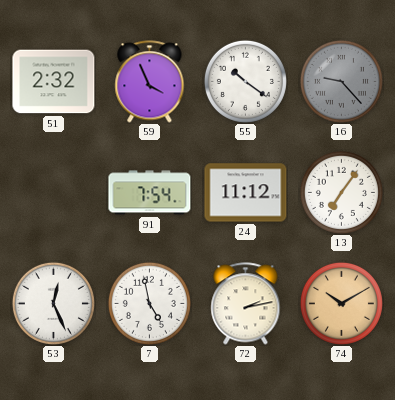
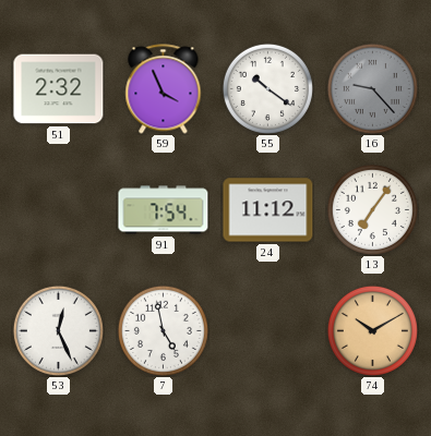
72: 2:13 -> none (246, 304)
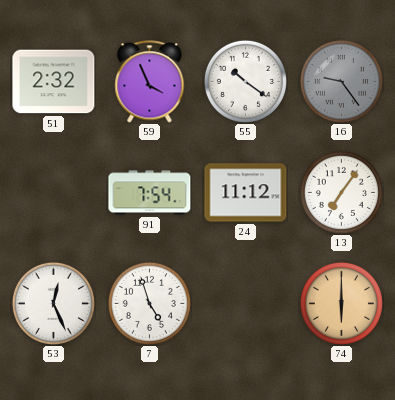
16: 9:23 -> 9:24 (341, 81)
7: 4:58 -> 4:57 (149, 303)
74: 10:10 -> 6:00 (341, 303)
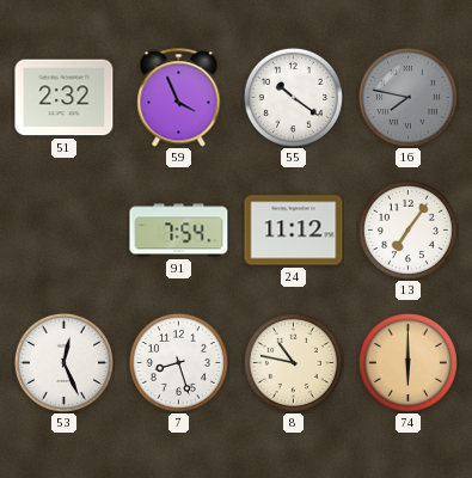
16: 9:24 -> 7:47 (407, 97)
7: 4:57 -> 8:27 (178, 362)
8: none -> 10:47 (293, 362)
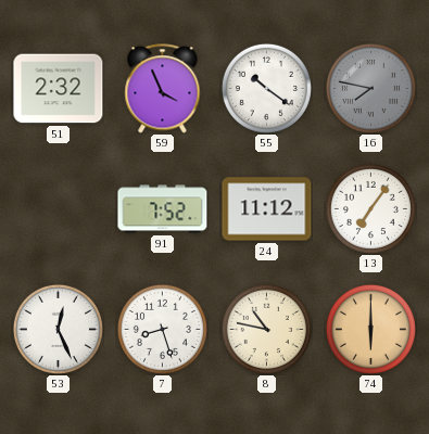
91: 7:54 -> 7:52 (163, 209)
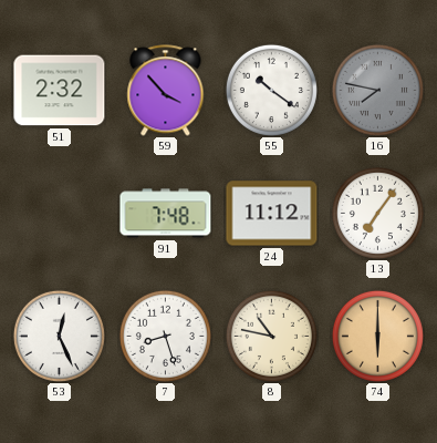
59: 3:56 -> 3:53 (166, 91)
91: 7:52 -> 7:48 (166, 214)
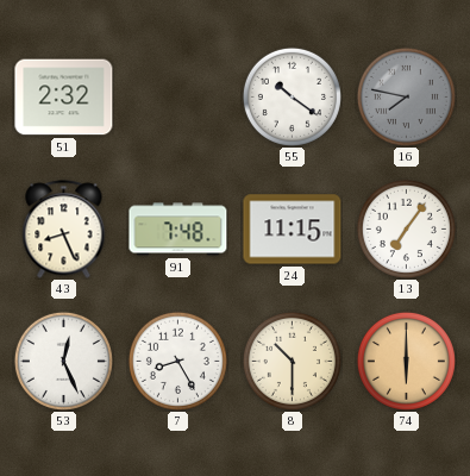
59: 3:53 -> none (166, 91)
43: none -> 8:26 (64, 230)
24: 11:12 -> 11:15 (293, 230)
7: 8:27 -> 8:25 (177, 361)
8: 10:47 -> 10:30 (292, 361)
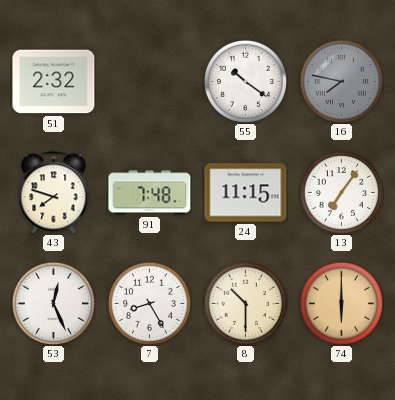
43: 8:26 -> 7:48 (54, 193)
